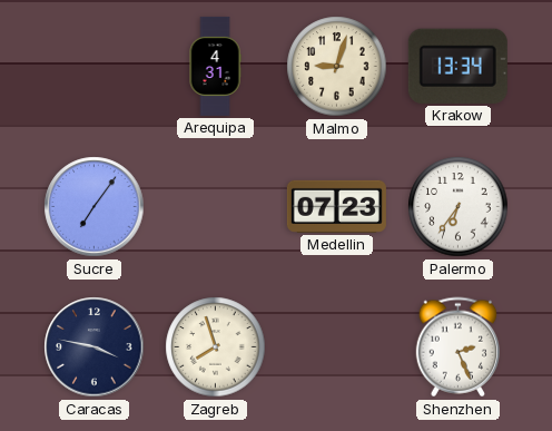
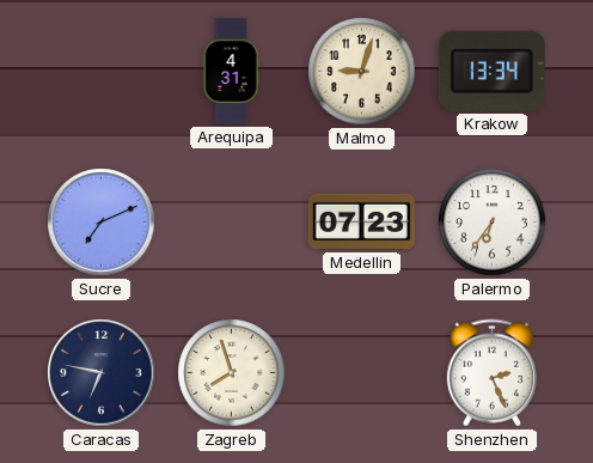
Sucre: 7:06 -> 7:11 (102, 223)
Caracas: 3:47 -> 6:47 (102, 373)
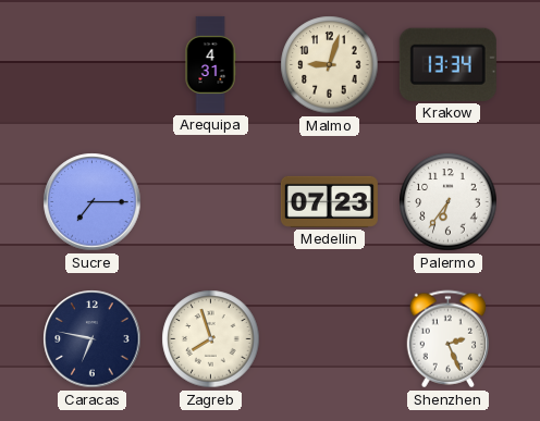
Sucre: 7:11 -> 7:15 (93, 202)
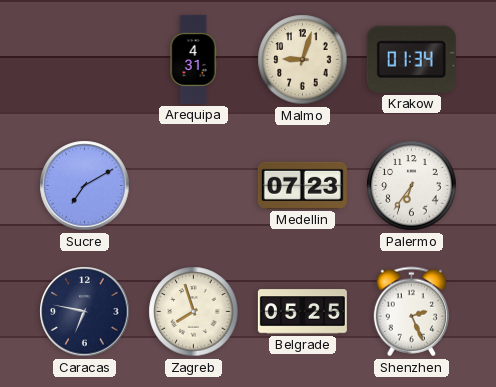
Krakow: 13:34 -> 01:34 (411, 59)
Sucre: 7:15 -> 7:10 (85, 186)
Belgrade: none -> 05:25 (302, 312)
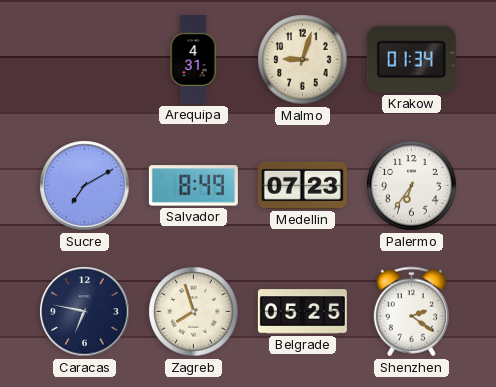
Salvador: none -> 8:49 (193, 186)
Shenzhen: 2:26 -> 2:21 (411, 312)
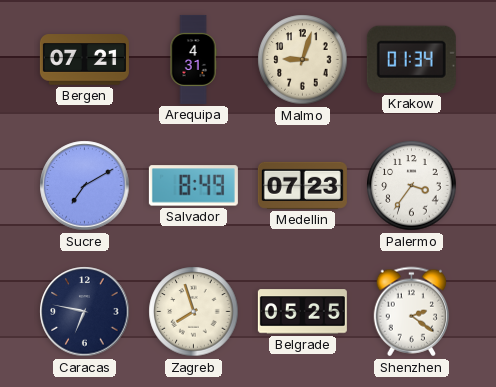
Bergen: none -> 07:21 (84, 60)
Palermo: 6:36 -> 3:36 (412, 186)
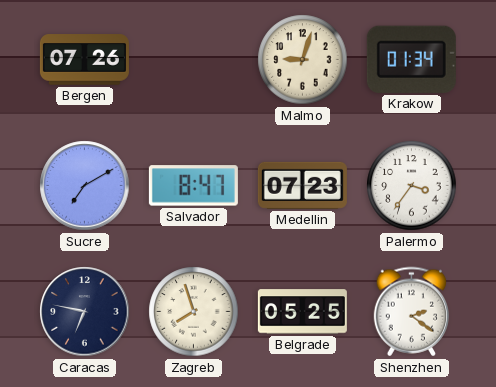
Bergen: 07:21 -> 07:26 (84, 60)
Arequipa: 4:31 -> none (193, 59)
Salvador: 8:49 -> 8:47 (193, 186)
